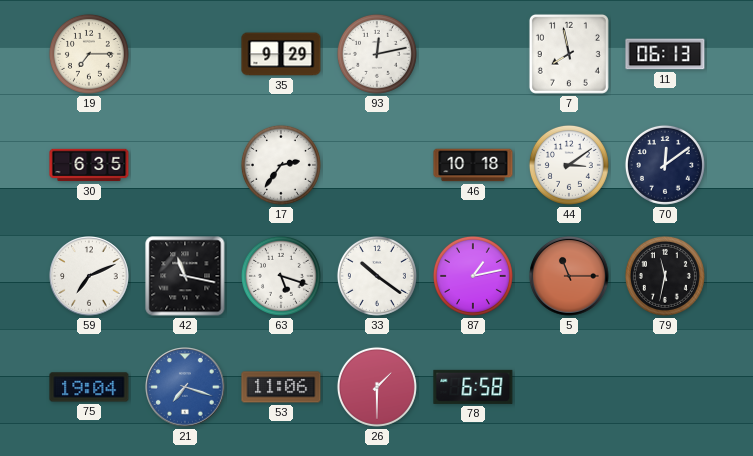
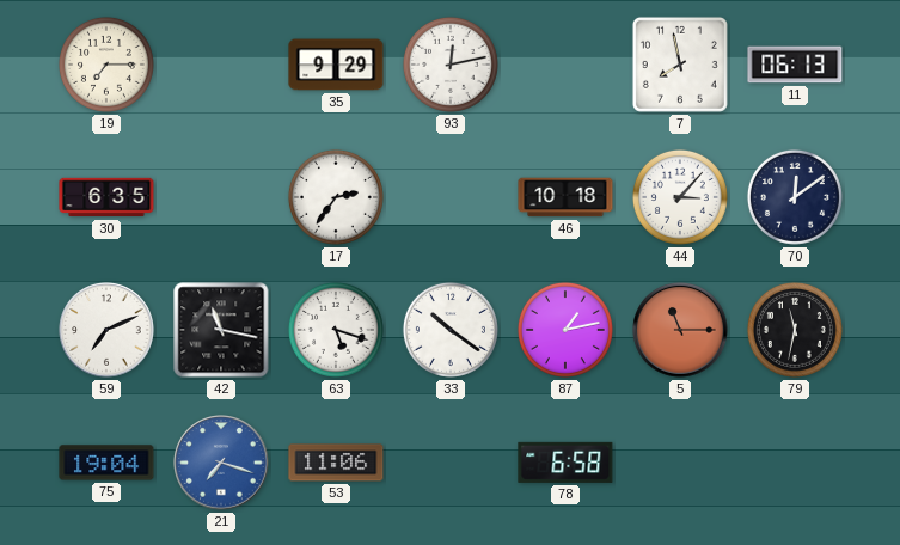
44: 3:09 -> 3:07 (680, 197)
26: 1:30 -> none (377, 387)
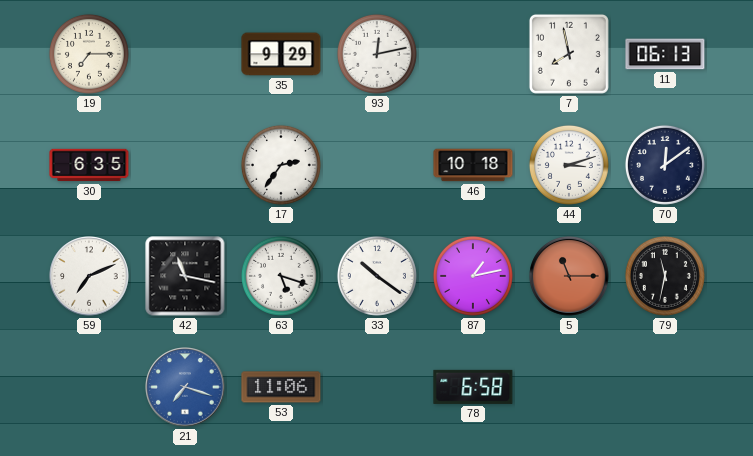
44: 3:07 -> 3:12 (569, 165)
75: 19:04 -> none (106, 463)
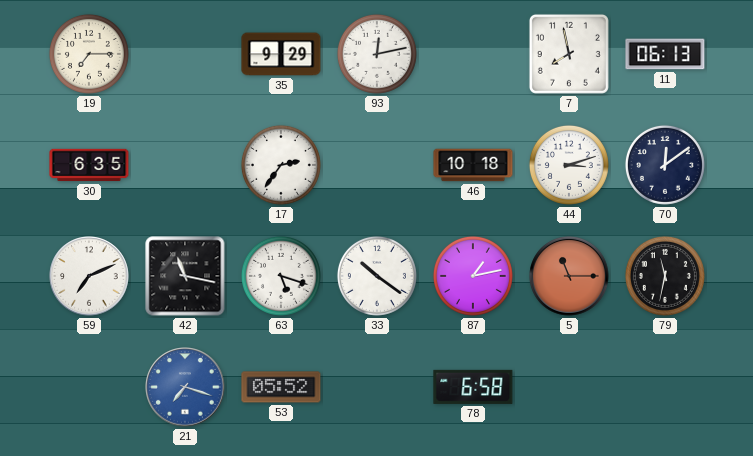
53: 11:06 -> 05:52 (281, 387)
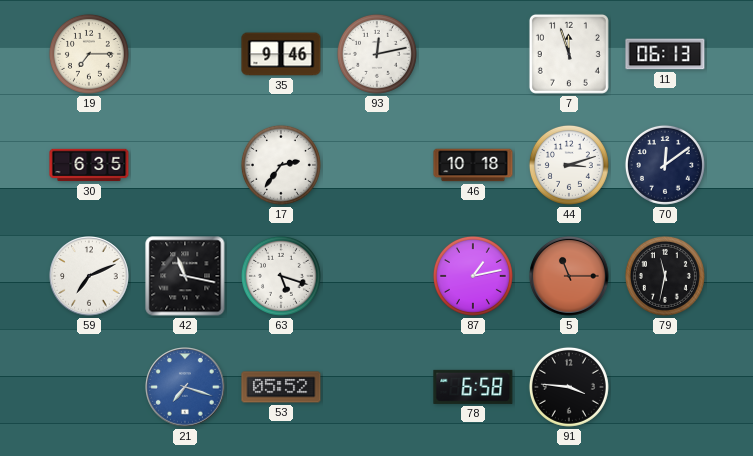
35: 9:29 -> 9:46 (281, 54)
7: 7:58 -> 11:57 (569, 54)
33: 10:21 -> none (377, 276)
91: none -> 3:46 (569, 387)
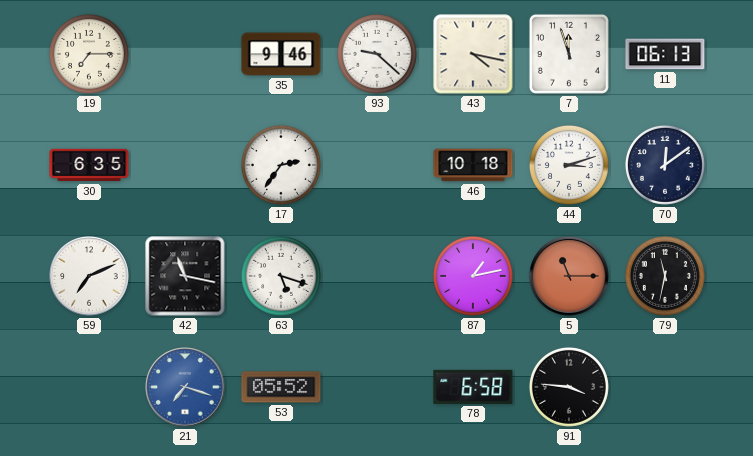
93: 12:13 -> 9:22 (377, 54)
43: none -> 4:17 (473, 54)
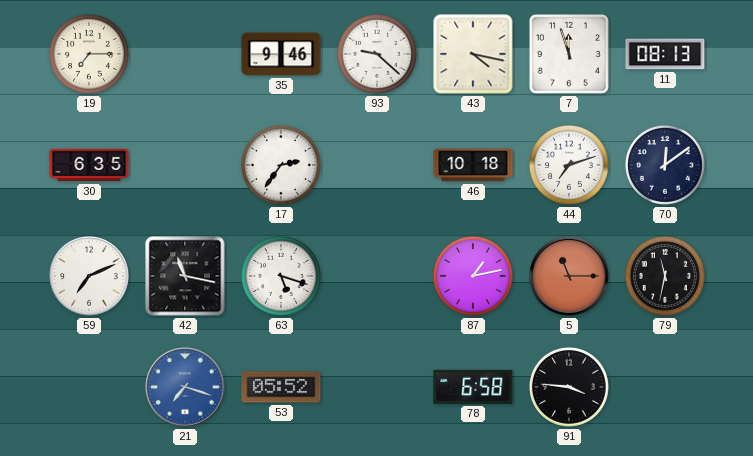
11: 06:13 -> 08:13 (665, 54)
44: 3:12 -> 7:12 (569, 165)
